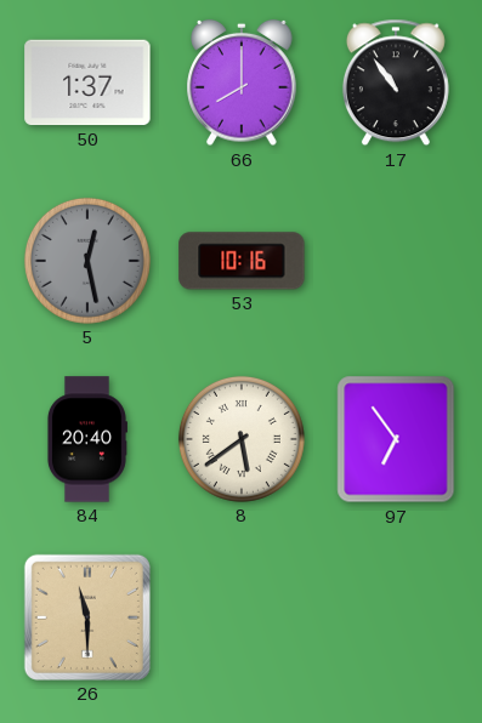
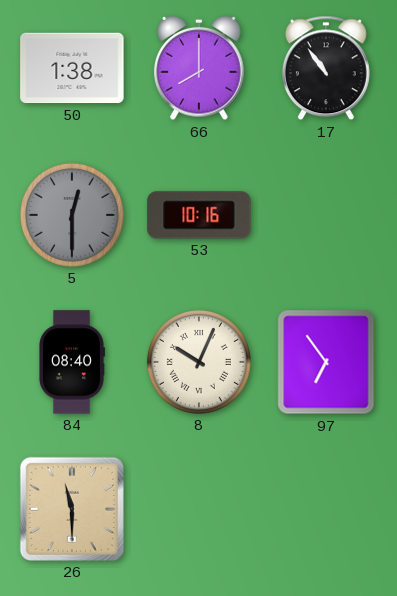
50: 1:37 -> 1:38 (72, 68)
5: 12:28 -> 12:30 (72, 215)
84: 20:40 -> 08:40 (71, 362)
8: 5:39 -> 10:04 (199, 362)
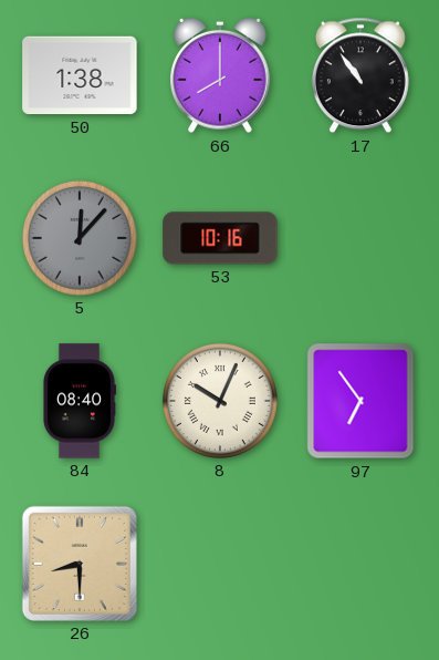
5: 12:30 -> 12:07 (80, 238)
26: 11:30 -> 8:30 (80, 564)
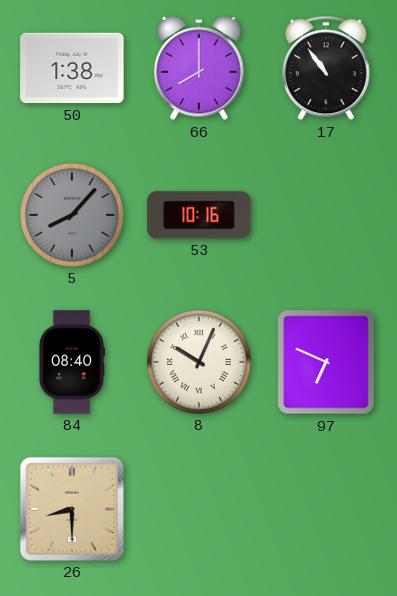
5: 12:07 -> 8:07 (72, 215)
97: 6:54 -> 6:49 (326, 362)
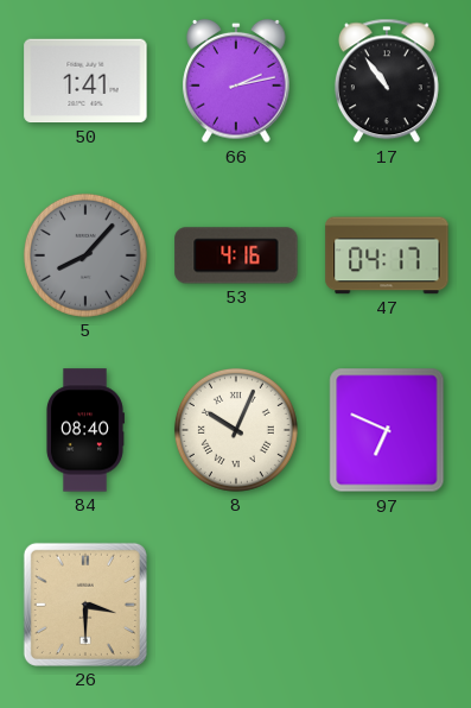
50: 1:38 -> 1:41 (85, 81)
66: 8:00 -> 2:13 (236, 81)
53: 10:16 -> 4:16 (236, 255)
47: none -> 04:17 (387, 255)
26: 8:30 -> 3:30 (85, 605)
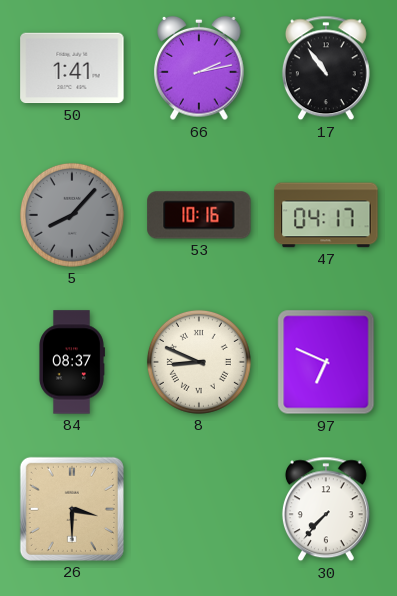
53: 4:16 -> 10:16 (199, 215)
84: 08:40 -> 08:37 (71, 362)
8: 10:04 -> 8:49 (199, 362)
30: none -> 7:37 (326, 509)
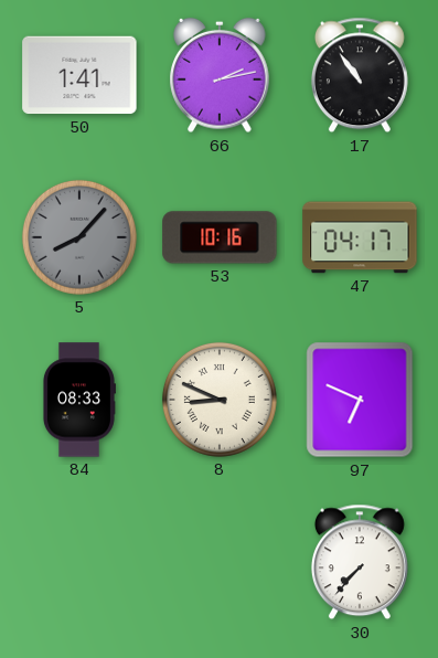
84: 08:37 -> 08:33 (78, 400)
26: 3:30 -> none (72, 509)
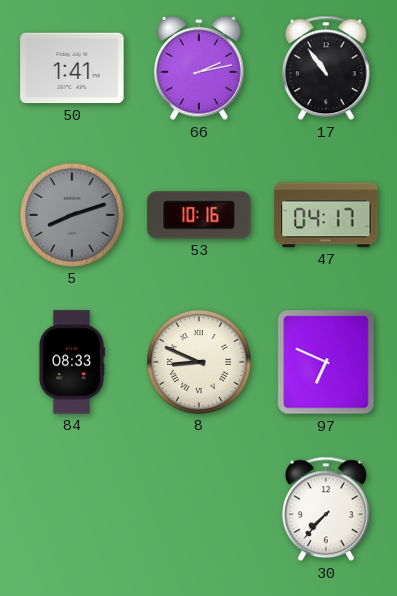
5: 8:07 -> 8:12 (72, 215)
